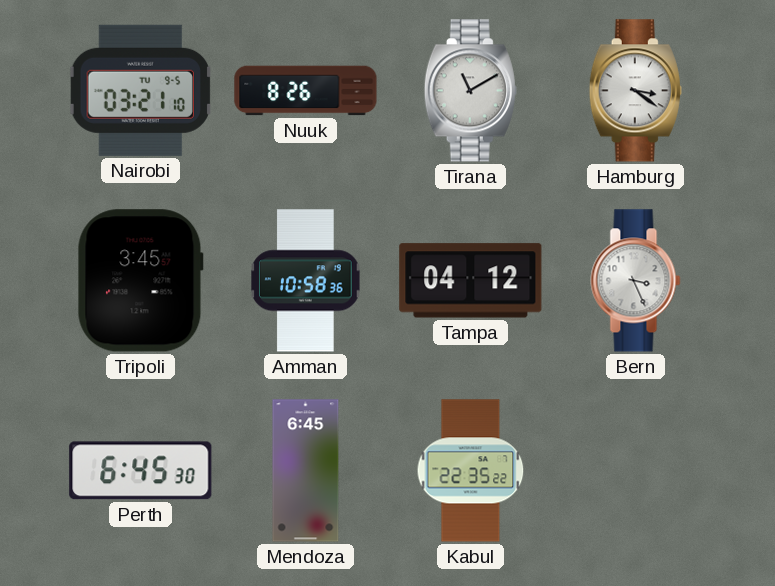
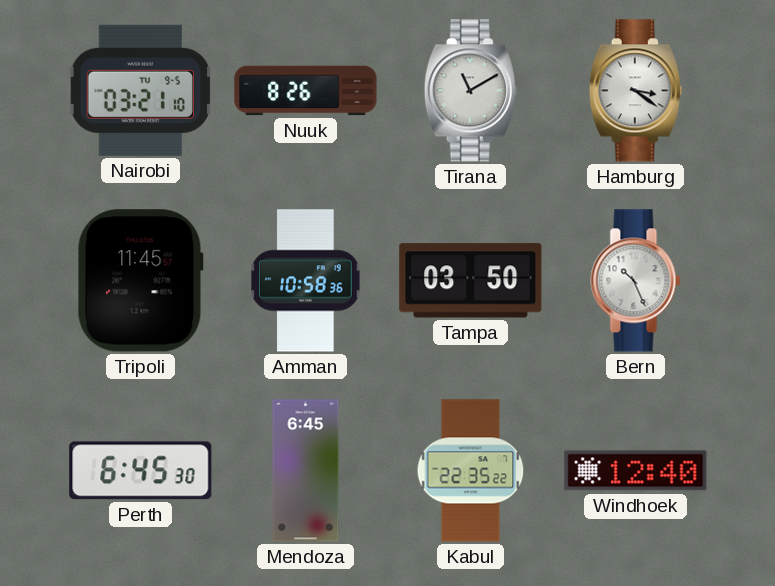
Tripoli: 3:45 -> 11:45 (140, 281)
Tampa: 04:12 -> 03:50 (471, 281)
Bern: 3:26 -> 10:26 (636, 281)
Windhoek: none -> 12:40 (636, 471)
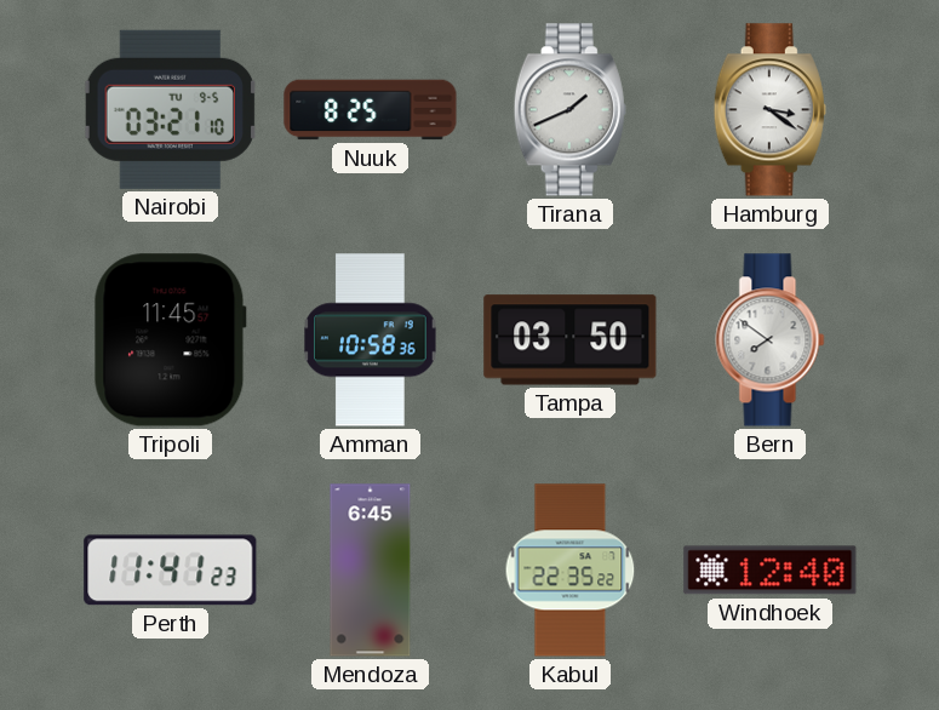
Nuuk: 8:26 -> 8:25 (371, 110)
Tirana: 11:10 -> 1:41 (569, 110)
Bern: 10:26 -> 7:51 (771, 340)
Perth: 6:45 -> 11:41 (171, 571)
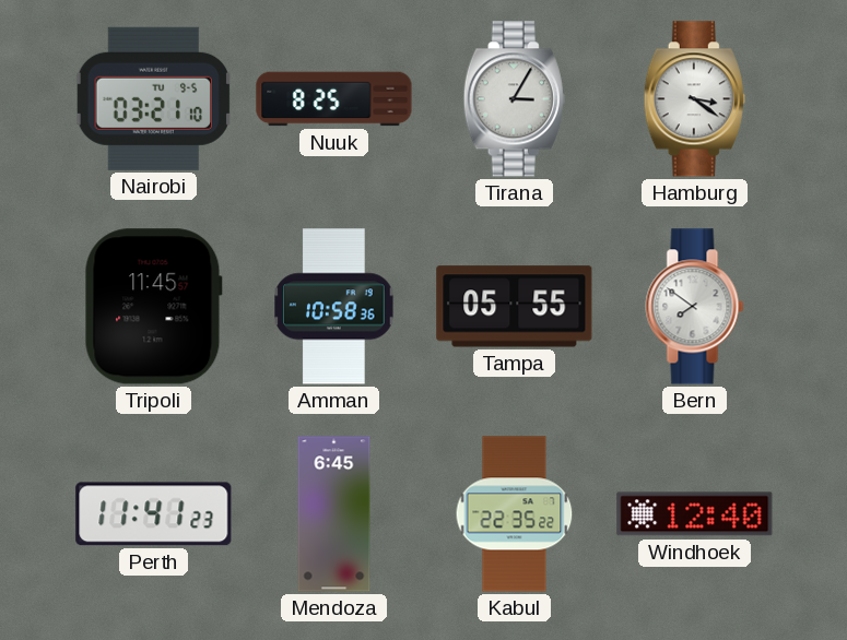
Tirana: 1:41 -> 3:05 (514, 99)
Tampa: 03:50 -> 05:55 (515, 307)
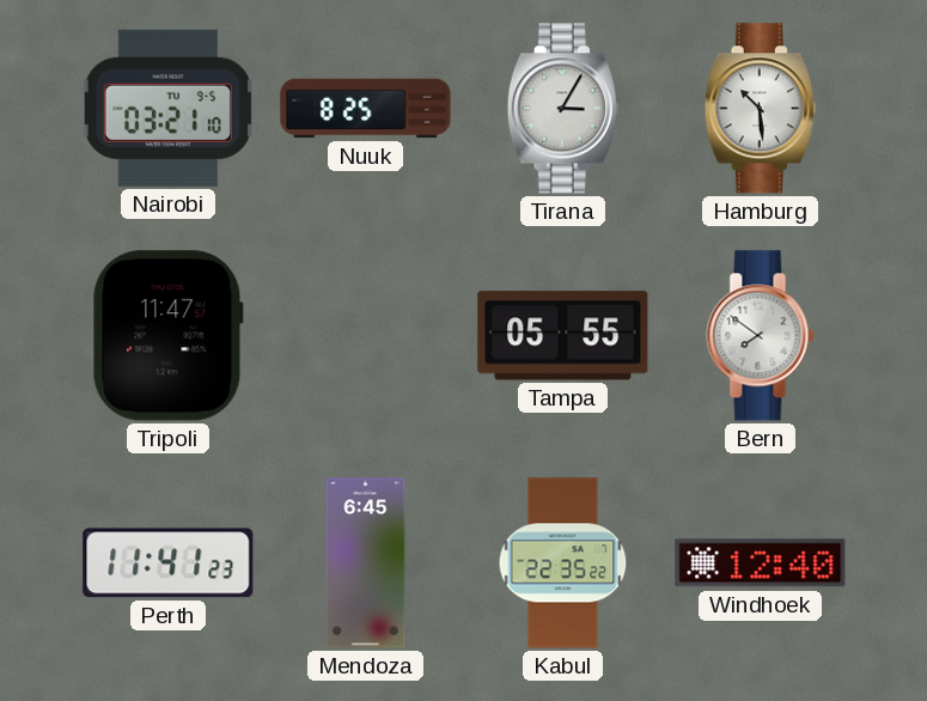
Hamburg: 3:21 -> 10:29 (760, 109)
Tripoli: 11:45 -> 11:47 (167, 336)
Amman: 10:58 -> none (334, 307)
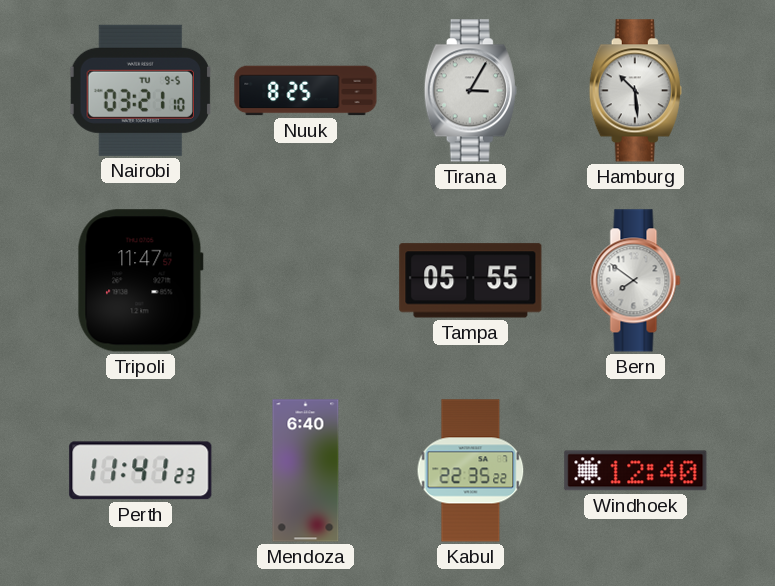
Mendoza: 6:45 -> 6:40 (306, 471)
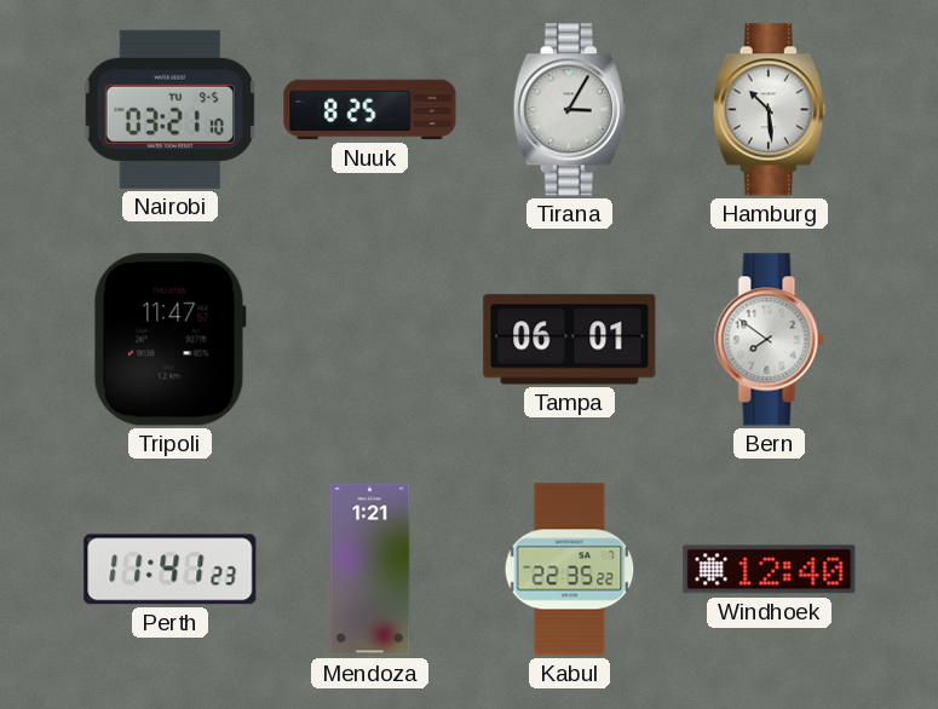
Tampa: 05:55 -> 06:01 (570, 340)
Mendoza: 6:40 -> 1:21 (370, 570)
